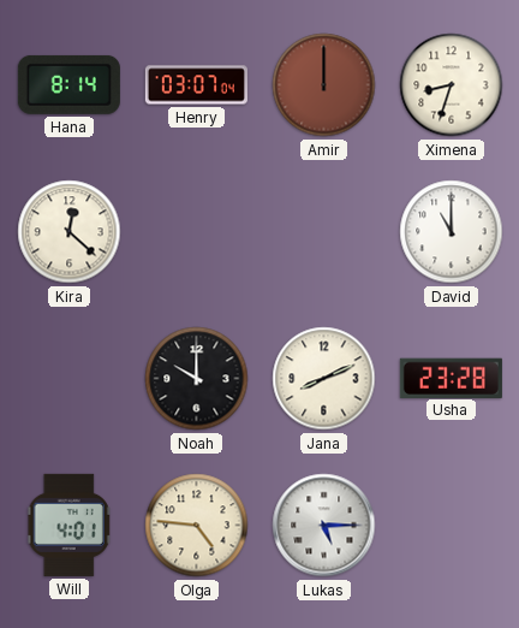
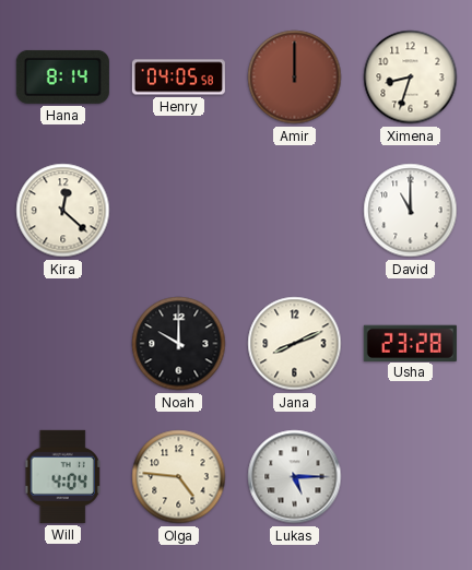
Henry: 03:07 -> 04:05 (178, 78)
Will: 4:01 -> 4:04 (63, 476)
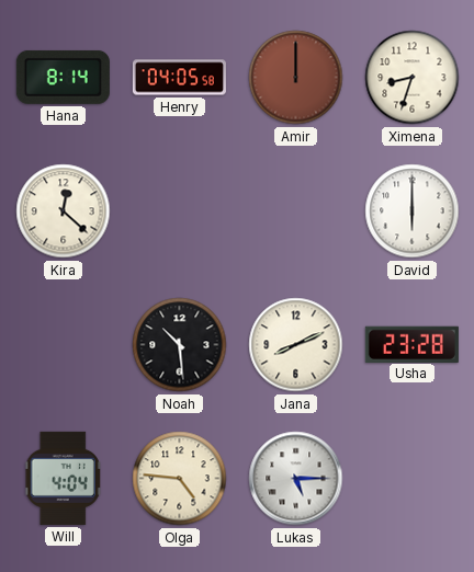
David: 11:00 -> 6:00 (413, 211)
Noah: 10:00 -> 10:29 (180, 345)
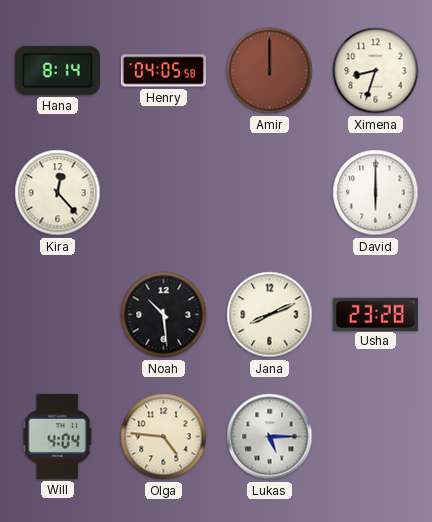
Kira: 12:22 -> 12:23 (58, 193)
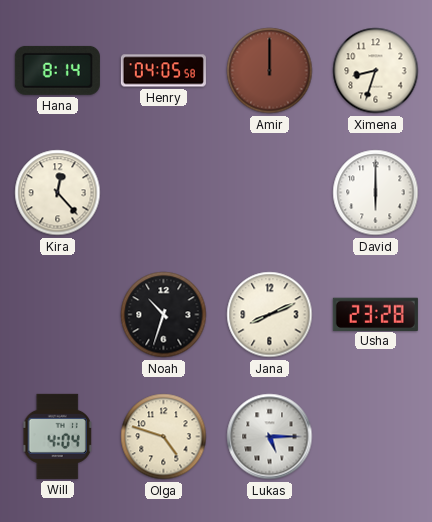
Noah: 10:29 -> 10:33 (164, 315)
Olga: 4:46 -> 4:48 (164, 437)
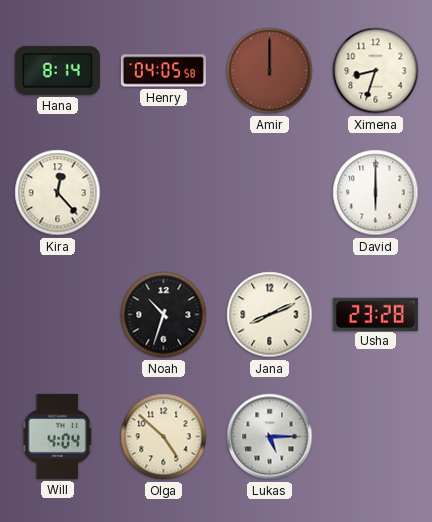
Olga: 4:48 -> 4:52 (164, 437)
